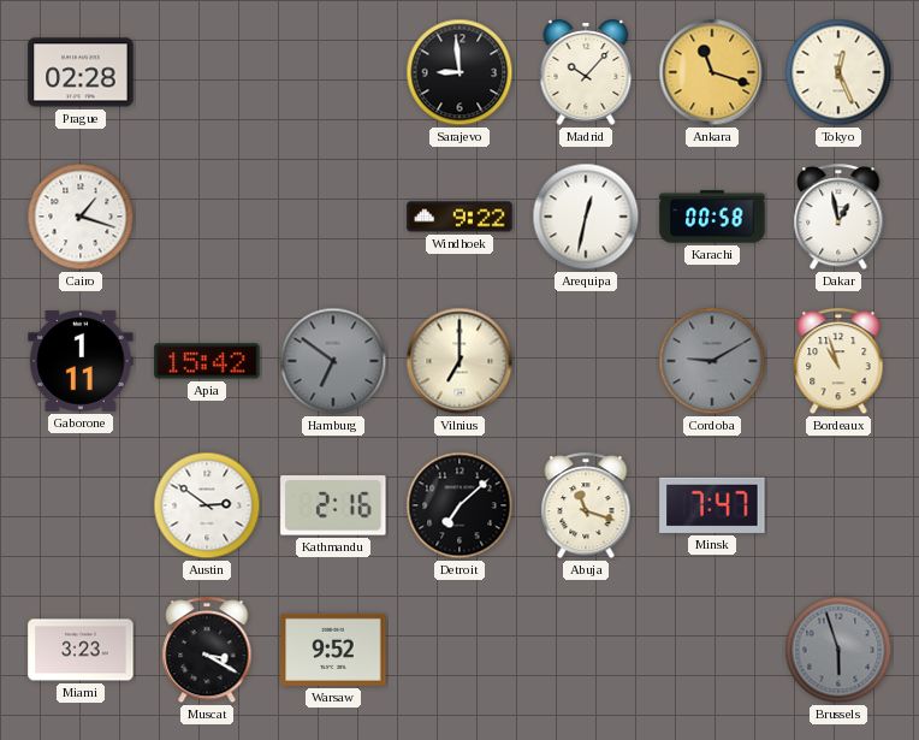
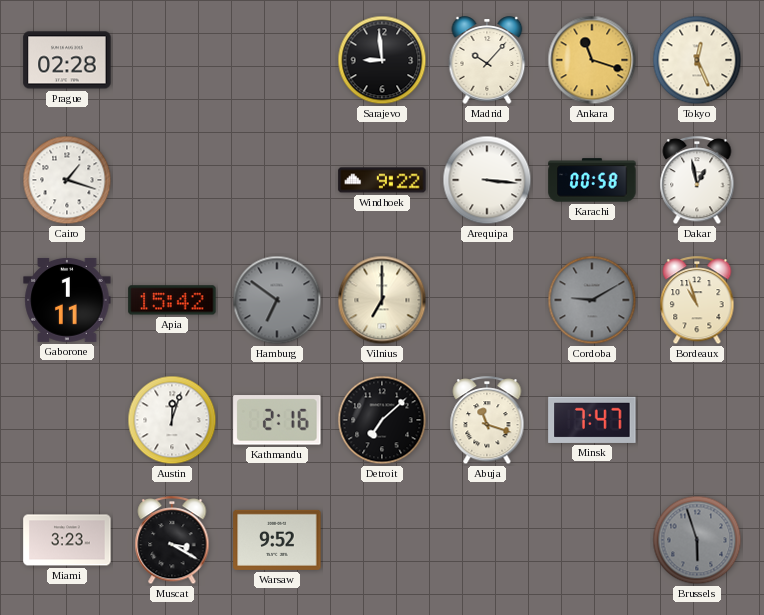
Arequipa: 12:32 -> 3:16 (487, 180)
Austin: 2:51 -> 12:03 (172, 420)
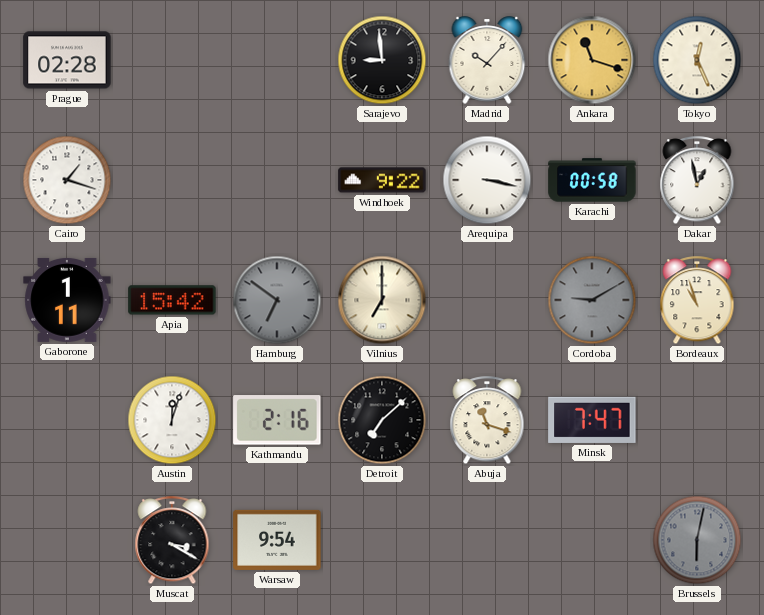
Arequipa: 3:16 -> 3:17 (487, 180)
Miami: 3:23 -> none (67, 540)
Warsaw: 9:52 -> 9:54 (277, 540)
Brussels: 5:57 -> 6:02 (697, 540)
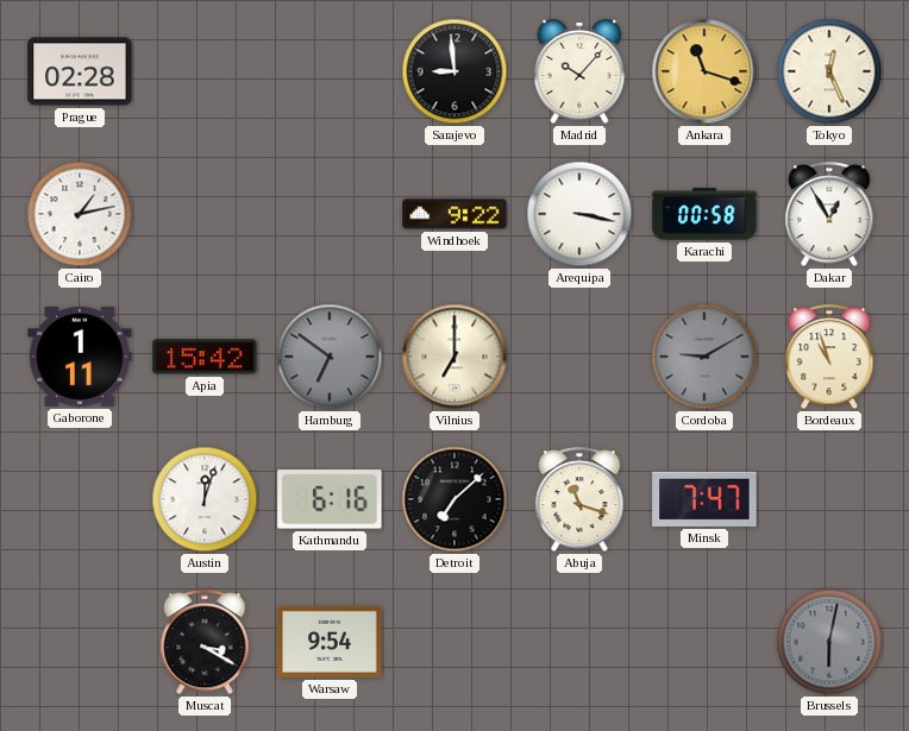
Cairo: 1:18 -> 1:13 (80, 214)
Dakar: 12:58 -> 12:55 (829, 215)
Kathmandu: 2:16 -> 6:16 (330, 499)
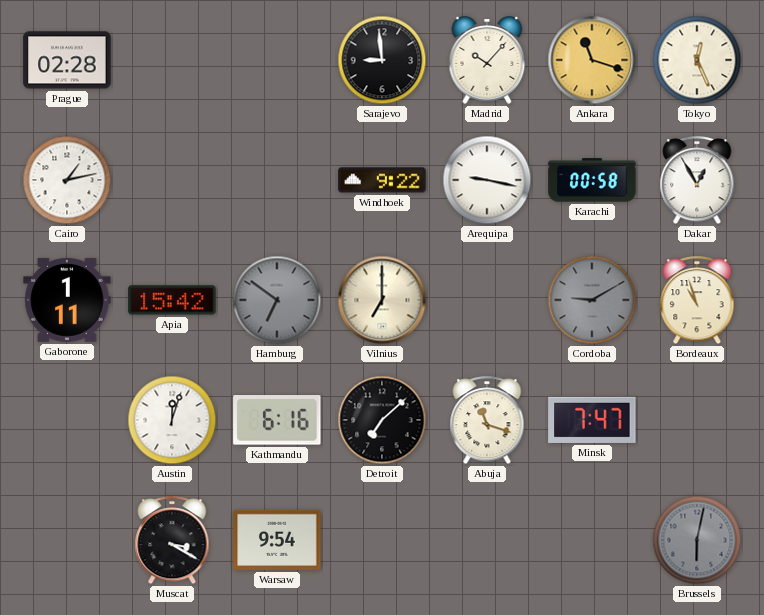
Arequipa: 3:17 -> 9:17 (487, 180)
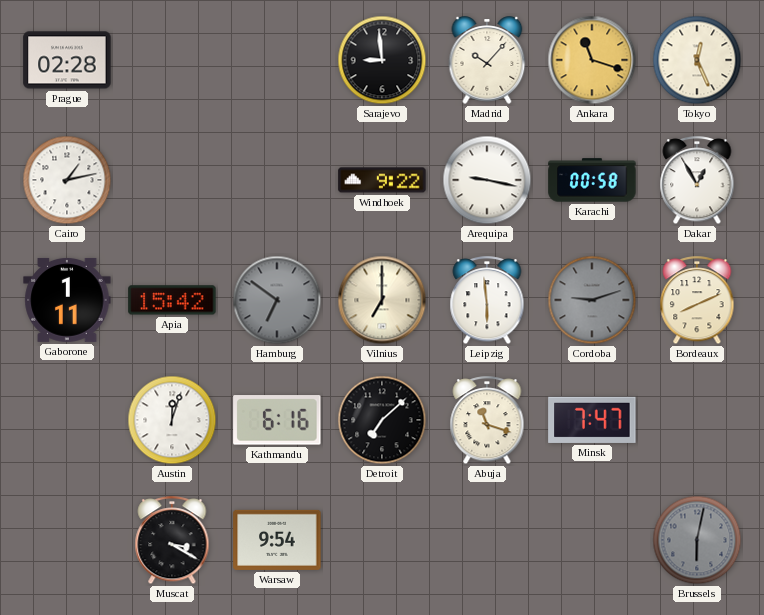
Leipzig: none -> 5:59 (487, 301)
Cordoba: 9:10 -> 9:12 (592, 300)
Bordeaux: 10:57 -> 8:11 (697, 301)
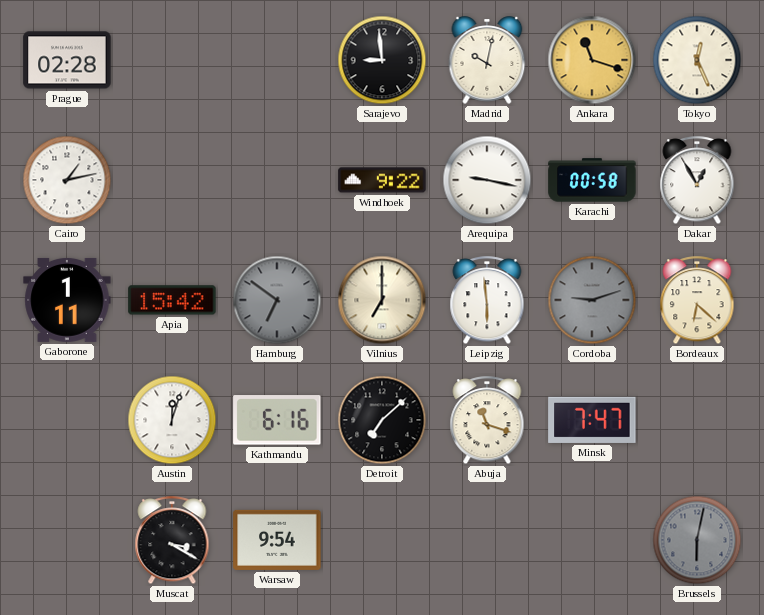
Madrid: 10:07 -> 10:02 (487, 60)
Bordeaux: 8:11 -> 6:22 (697, 301)
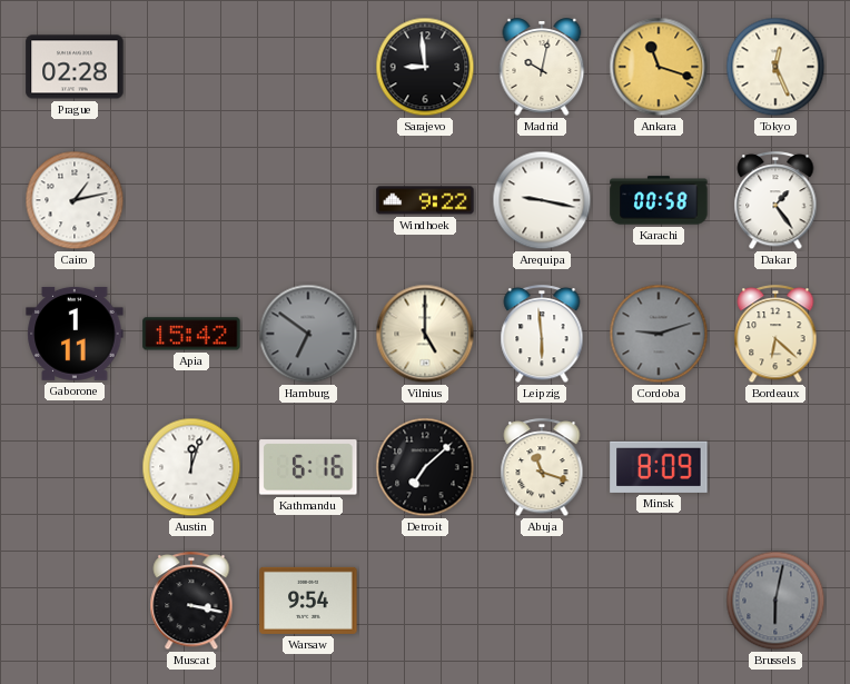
Dakar: 12:55 -> 1:24 (775, 201)
Vilnius: 7:00 -> 5:00 (425, 334)
Minsk: 7:47 -> 8:09 (659, 467)
Muscat: 3:20 -> 3:17 (191, 602)
